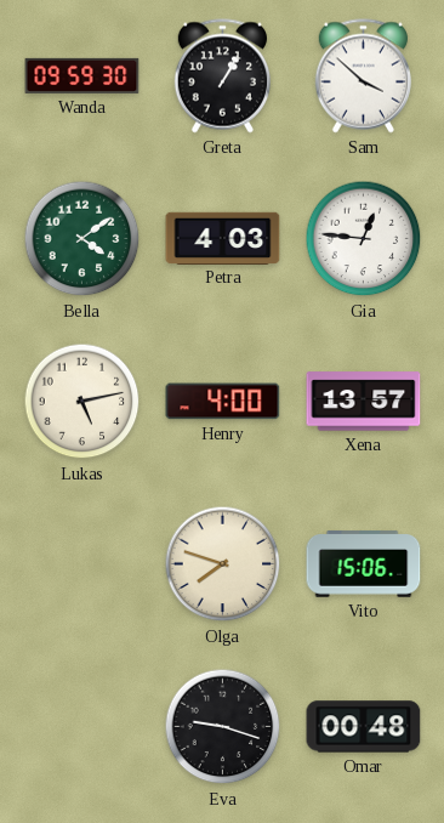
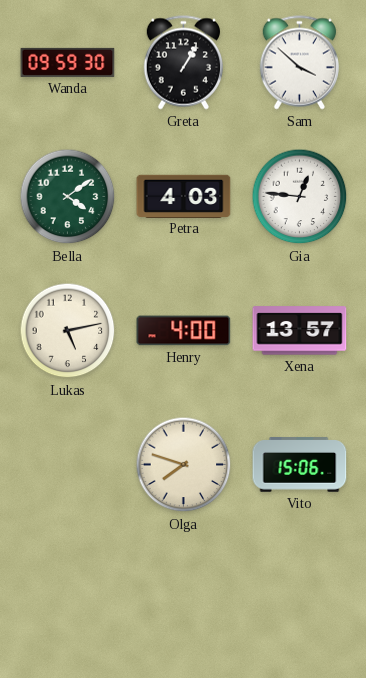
Eva: 9:18 -> none (223, 727)
Omar: 00:48 -> none (364, 727)
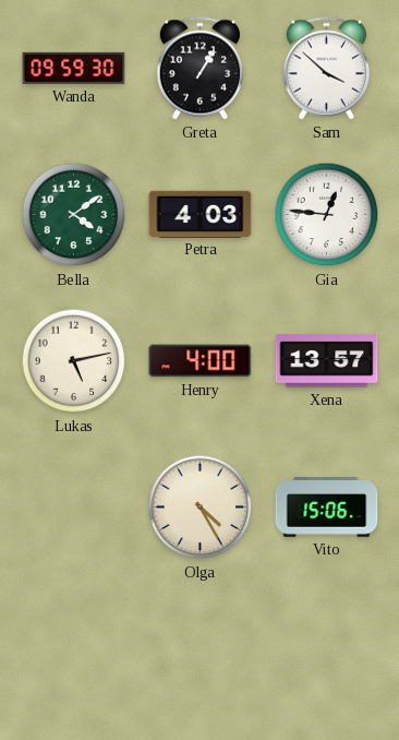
Olga: 7:48 -> 4:25 (201, 508)
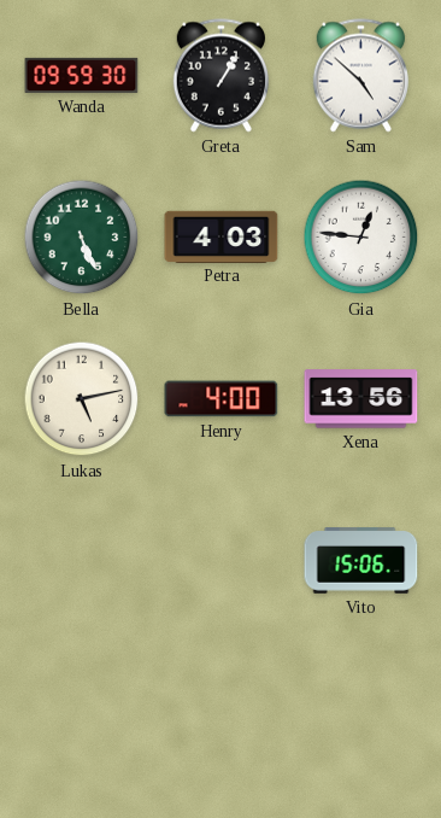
Sam: 3:52 -> 4:52 (360, 76)
Bella: 4:09 -> 5:26 (82, 238)
Xena: 13:57 -> 13:56 (361, 399)
Olga: 4:25 -> none (201, 508)
